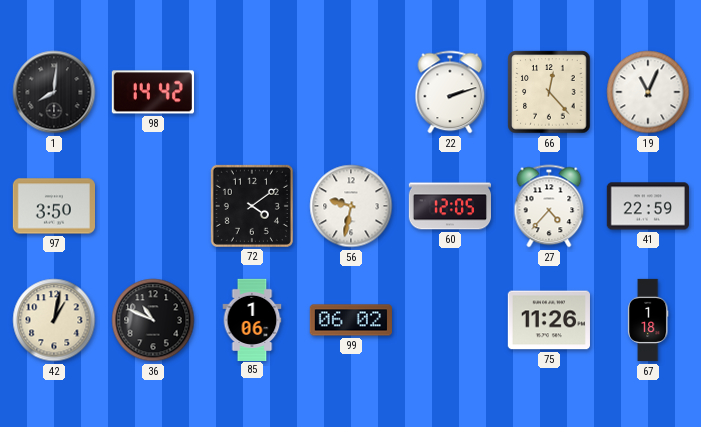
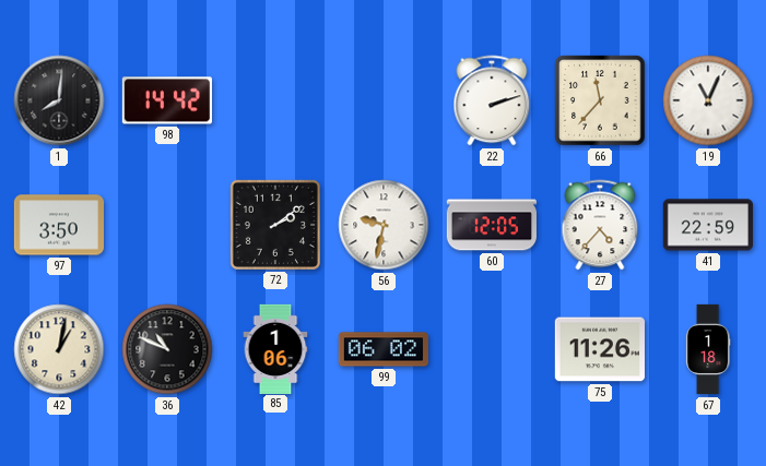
66: 12:23 -> 11:37 (600, 100)
72: 4:09 -> 2:09 (275, 225)
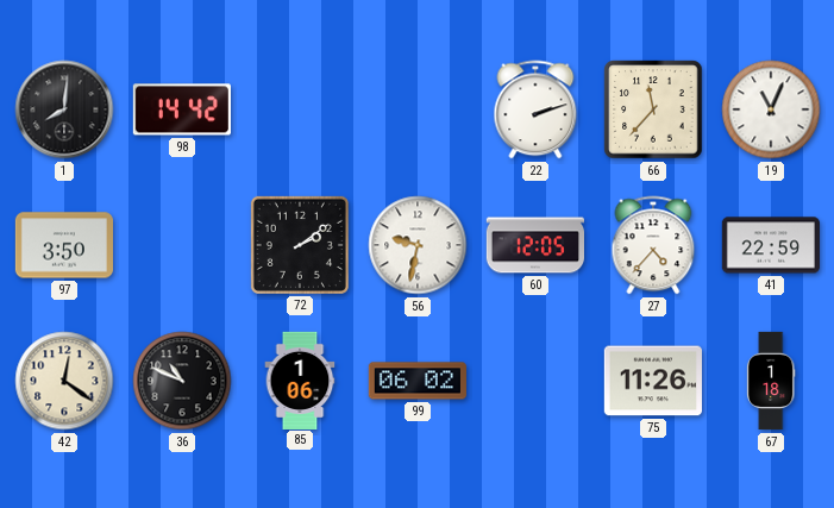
42: 1:02 -> 12:21 (64, 381)
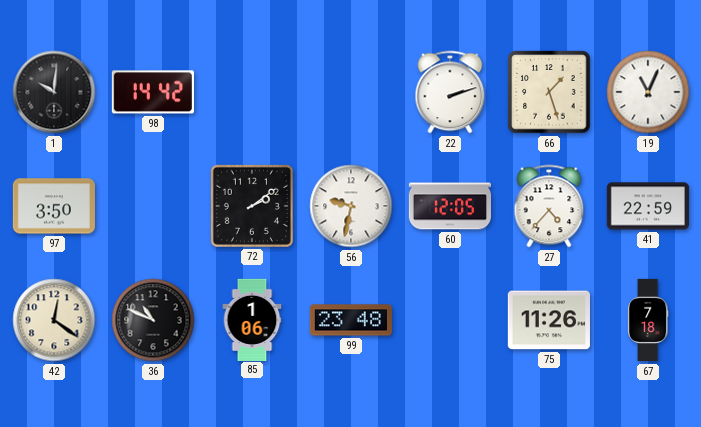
1: 8:01 -> 10:01 (54, 92)
66: 11:37 -> 1:27 (549, 92)
99: 06:02 -> 23:48 (351, 320)
67: 1:18 -> 7:18 (648, 320)
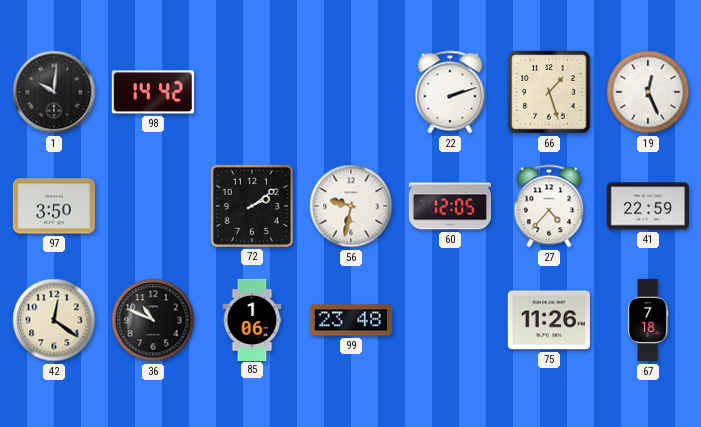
19: 11:04 -> 12:26 (648, 92)
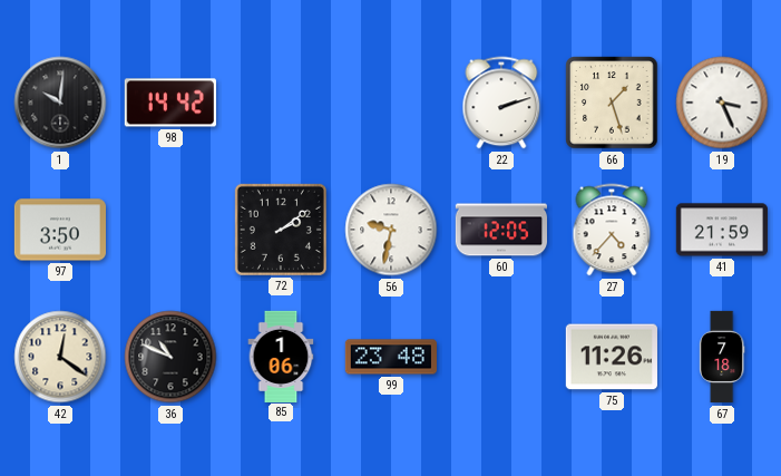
19: 12:26 -> 3:26 (722, 103)
41: 22:59 -> 21:59 (721, 230)
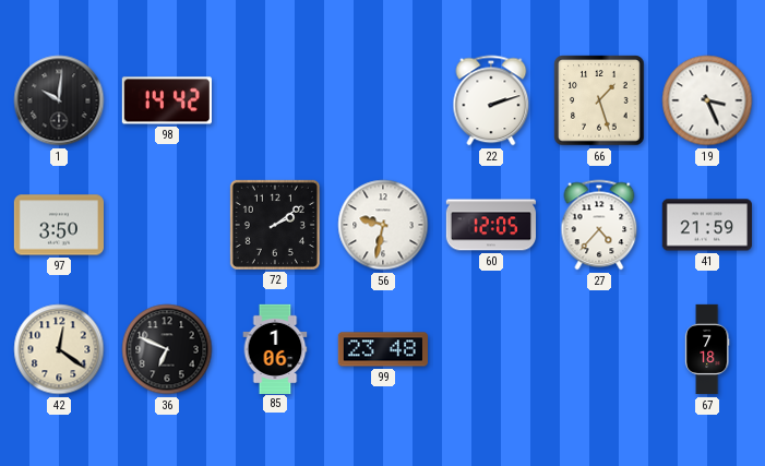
36: 10:49 -> 6:49 (167, 349)
75: 11:26 -> none (612, 357)
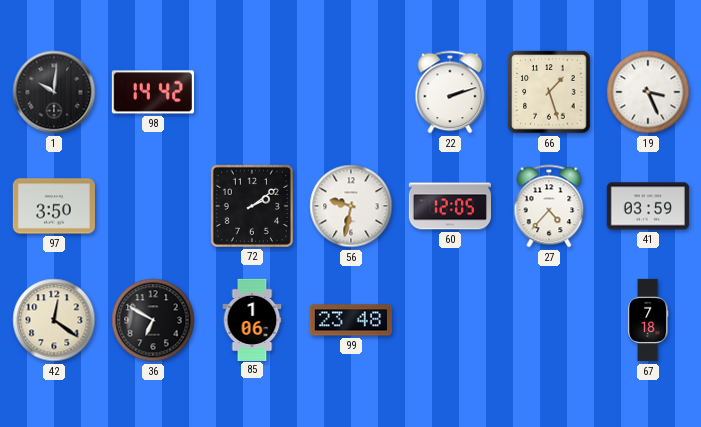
41: 21:59 -> 03:59 (647, 206)
36: 6:49 -> 6:50 (153, 320)
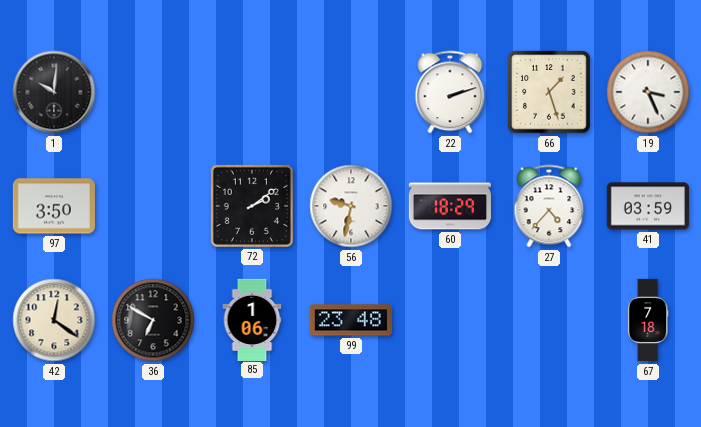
98: 14:42 -> none (153, 92)
60: 12:05 -> 18:29 (449, 206)
